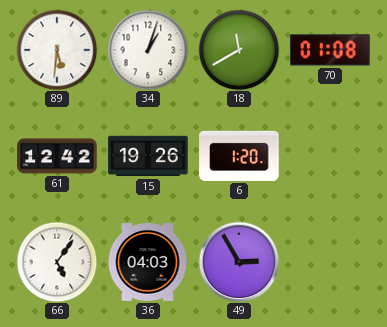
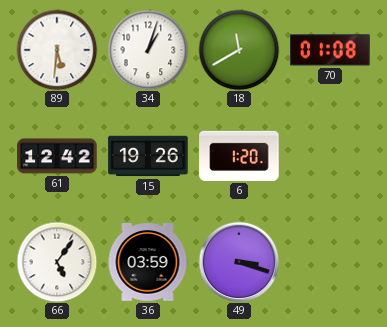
36: 04:03 -> 03:59 (148, 262)
49: 2:55 -> 3:18 (239, 262)
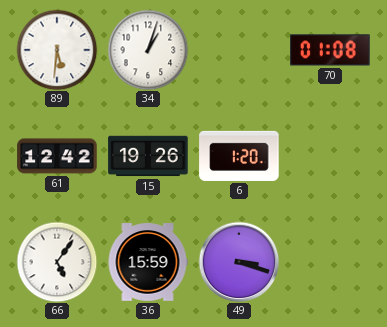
18: 11:40 -> none (239, 50)
36: 03:59 -> 15:59 (148, 262)
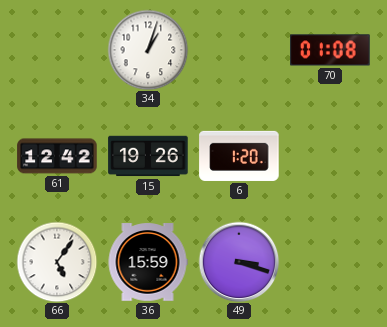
89: 5:31 -> none (57, 50)
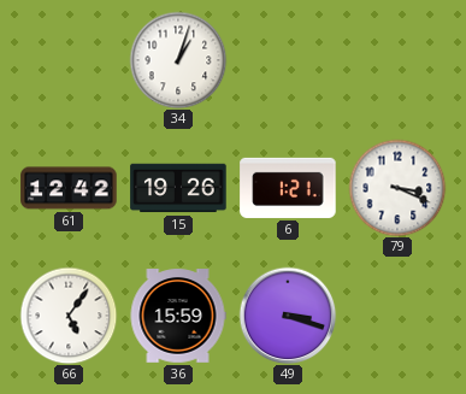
70: 01:08 -> none (330, 50)
6: 1:20 -> 1:21 (288, 188)
79: none -> 3:19 (397, 188)
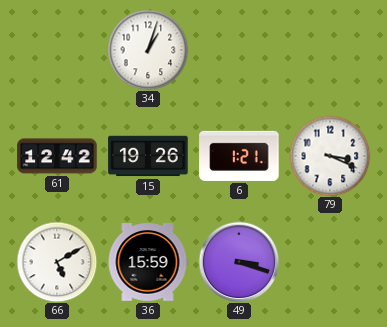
66: 5:06 -> 5:10 (57, 262)
